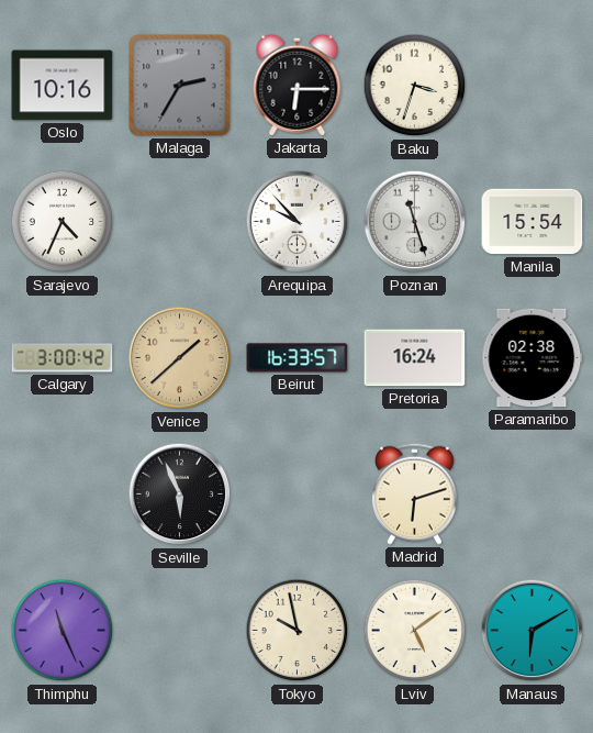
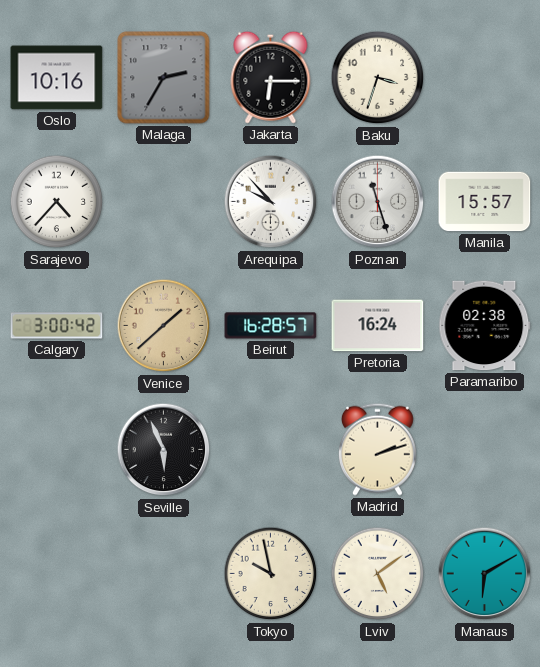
Sarajevo: 4:34 -> 4:37 (57, 202)
Manila: 15:54 -> 15:57 (485, 202)
Beirut: 16:33 -> 16:28 (271, 326)
Madrid: 6:12 -> 2:12 (377, 449)
Thimphu: 11:26 -> none (63, 631)
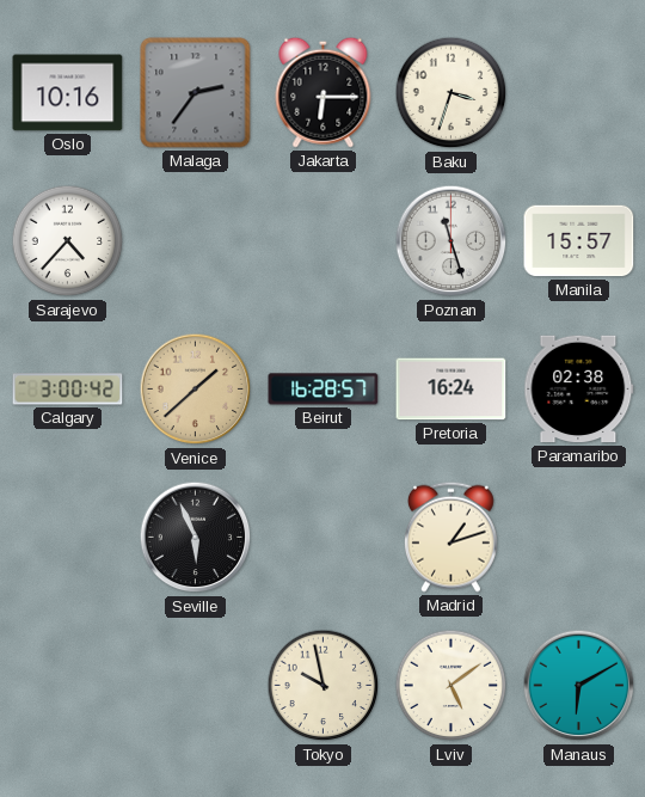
Malaga: 2:35 -> 2:36 (196, 93)
Arequipa: 9:53 -> none (271, 202)
Madrid: 2:12 -> 1:12 (450, 537)
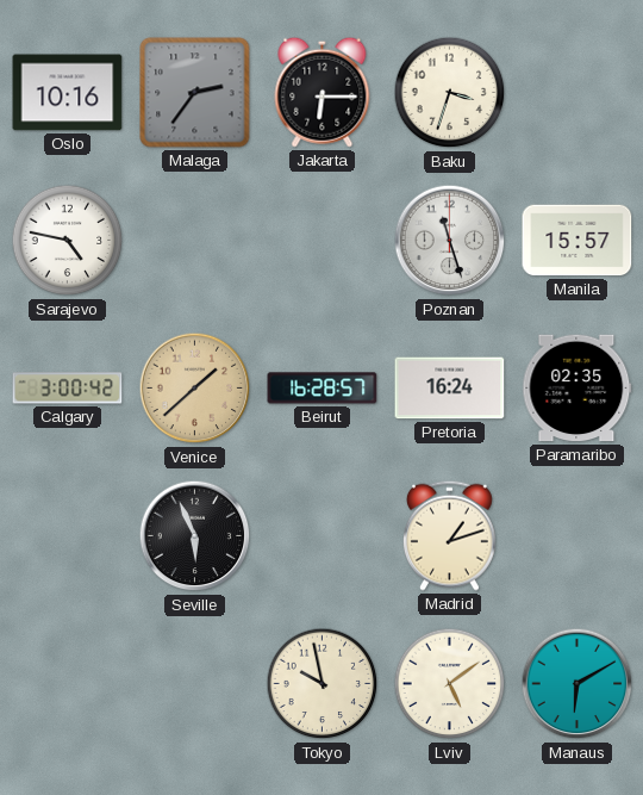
Sarajevo: 4:37 -> 4:47 (68, 241)
Paramaribo: 02:38 -> 02:35 (578, 389)
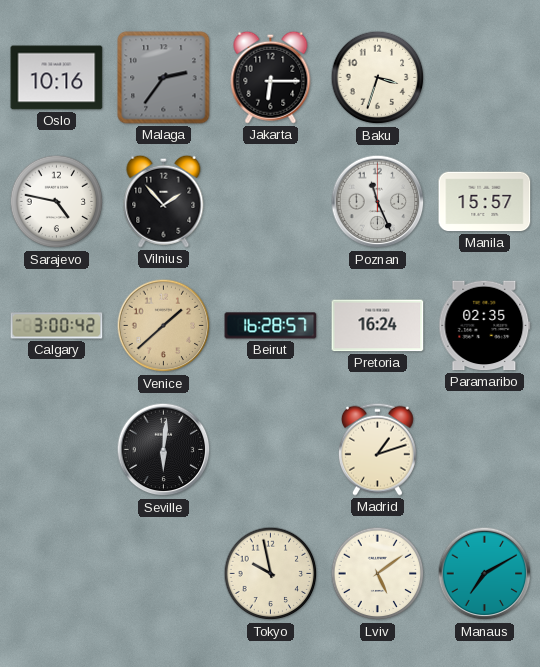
Vilnius: none -> 1:53 (164, 201)
Poznan: 11:27 -> 11:26 (378, 202)
Seville: 5:56 -> 6:01 (164, 450)
Manaus: 6:10 -> 7:10 (485, 574)
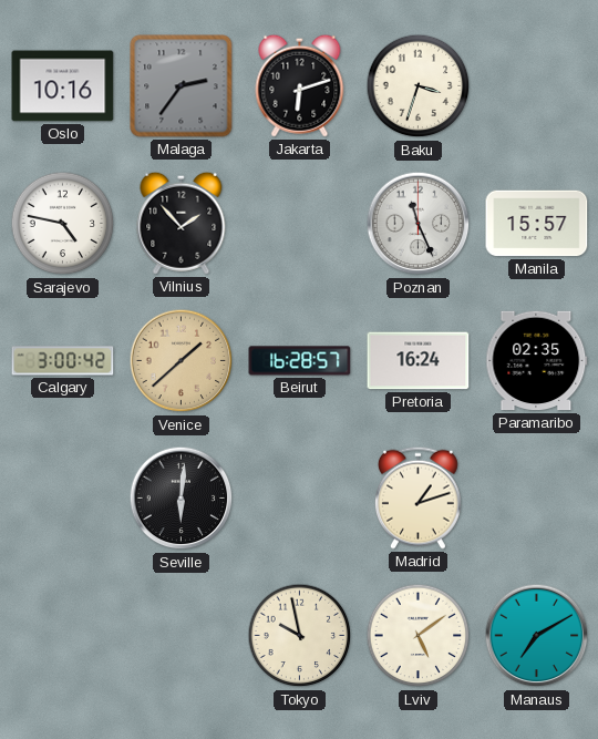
Jakarta: 6:15 -> 6:12 (300, 85)
